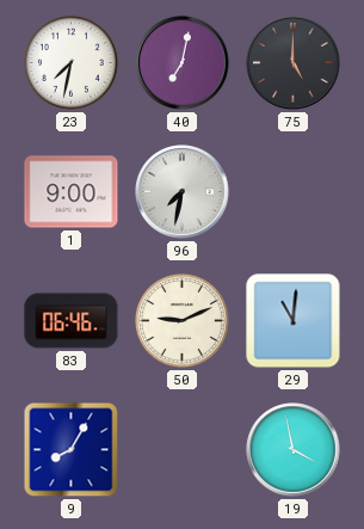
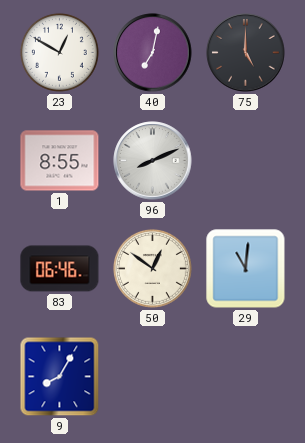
23: 7:32 -> 12:50 (59, 52)
1: 9:00 -> 8:55 (60, 161)
96: 7:32 -> 8:11 (153, 161)
50: 9:11 -> 12:51 (152, 268)
19: 3:58 -> none (294, 450)
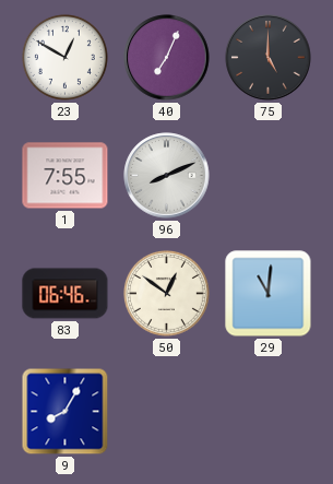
40: 7:02 -> 7:04 (167, 58)
1: 8:55 -> 7:55 (66, 176)
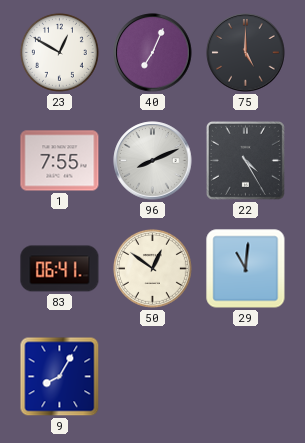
22: none -> 4:25 (245, 160)
83: 06:46 -> 06:41 (60, 269)
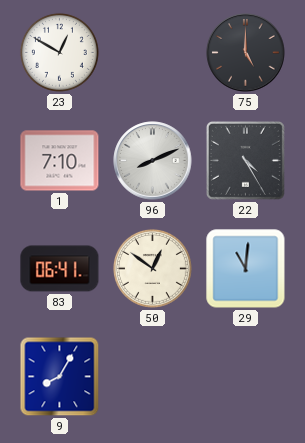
40: 7:04 -> none (153, 53)
1: 7:55 -> 7:10 (60, 161)
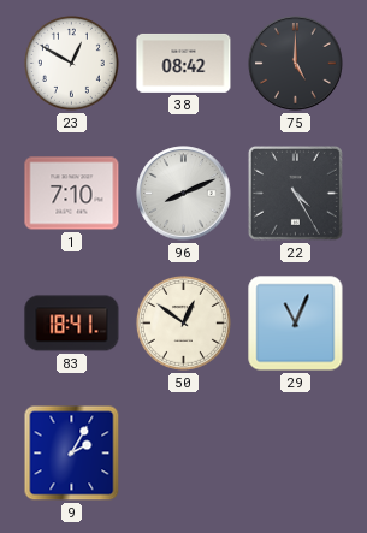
38: none -> 08:42 (184, 63)
83: 06:41 -> 18:41 (72, 324)
29: 11:01 -> 11:04 (296, 324)
9: 8:05 -> 2:05 (72, 454)
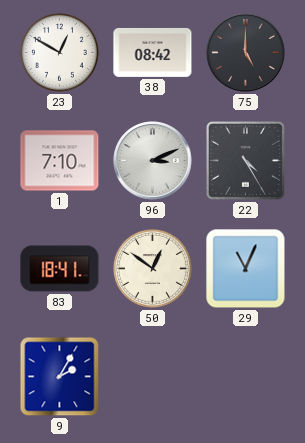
96: 8:11 -> 3:11 (153, 161)
